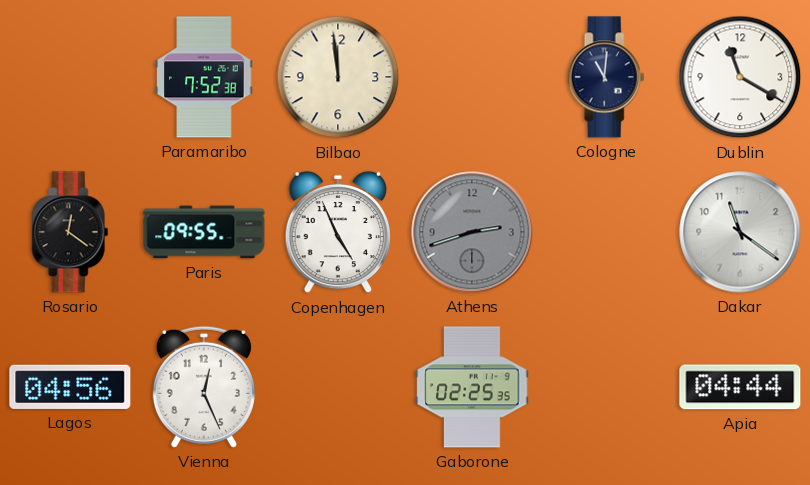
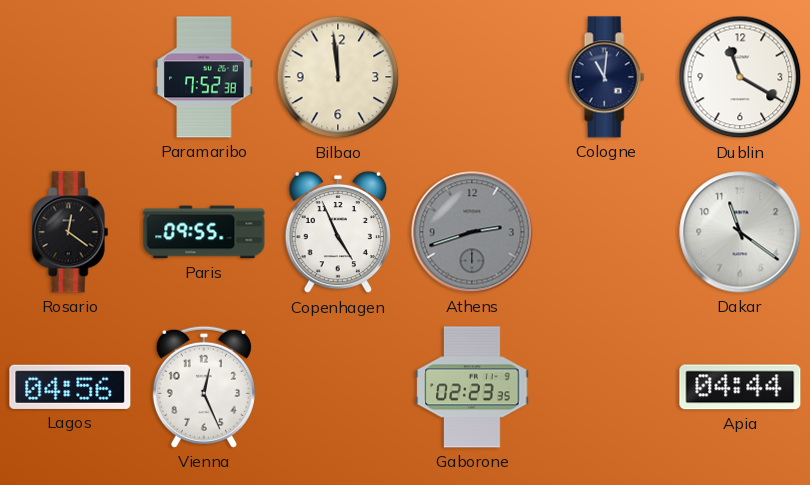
Gaborone: 02:25 -> 02:23 (472, 387)
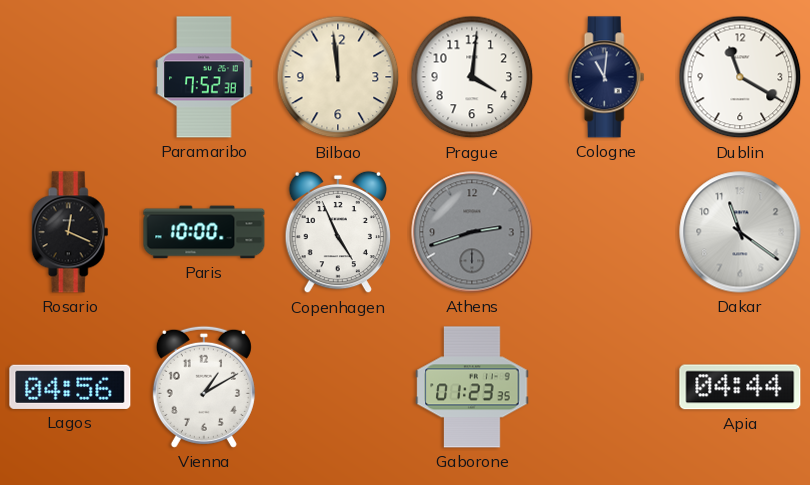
Prague: none -> 4:01 (472, 77)
Rosario: 12:21 -> 12:19 (70, 232)
Paris: 09:55 -> 10:00 (204, 232)
Vienna: 12:26 -> 1:10 (204, 387)
Gaborone: 02:23 -> 01:23 (472, 387)
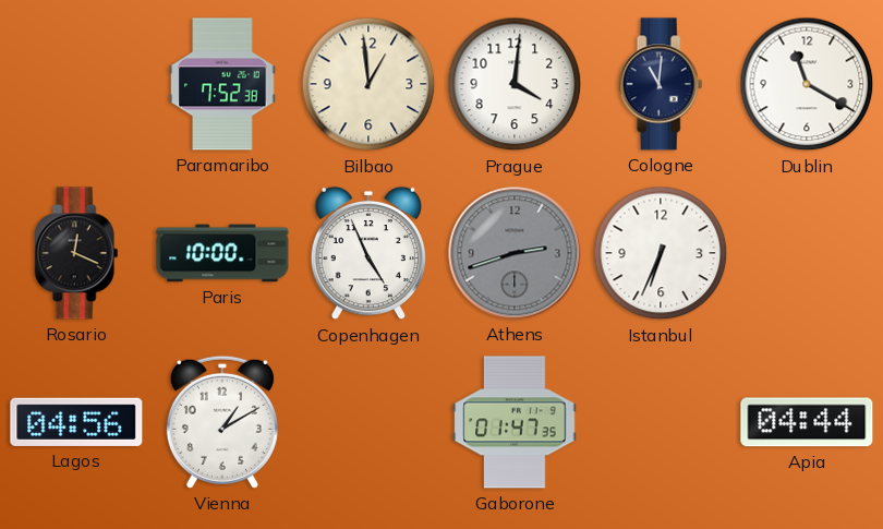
Bilbao: 11:59 -> 12:59 (368, 84)
Istanbul: none -> 6:34 (661, 253)
Dakar: 11:21 -> none (740, 232)
Gaborone: 01:23 -> 01:47 (515, 422)
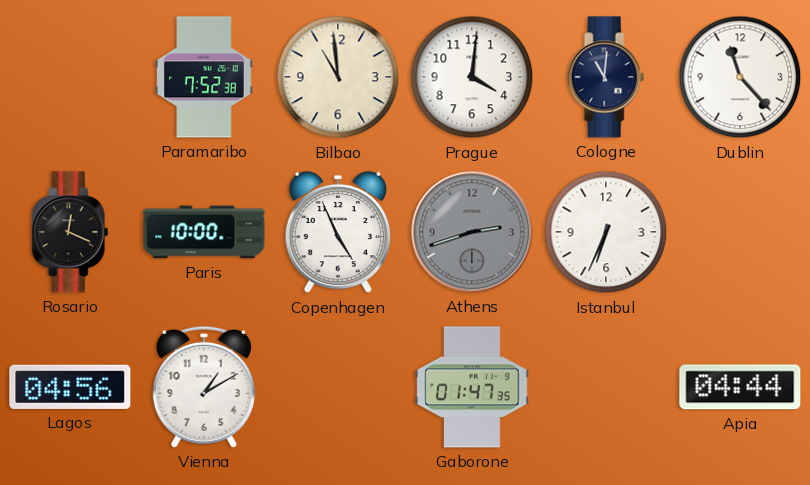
Bilbao: 12:59 -> 10:59 (338, 77)
Dublin: 11:20 -> 11:23 (740, 77)
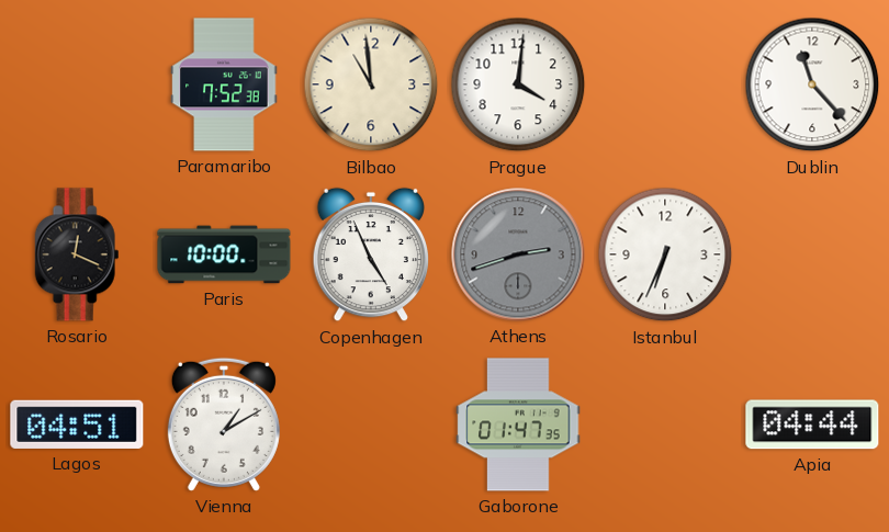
Cologne: 11:01 -> none (606, 77)
Lagos: 04:56 -> 04:51 (77, 425)
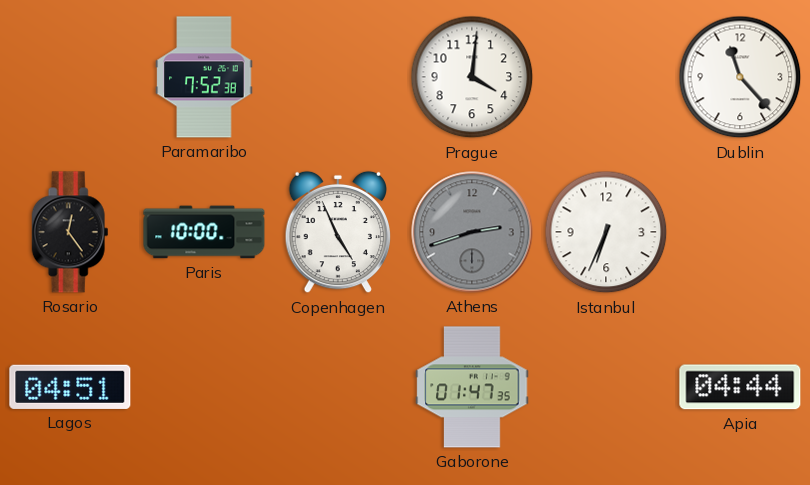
Bilbao: 10:59 -> none (371, 84)
Rosario: 12:19 -> 12:24 (70, 232)
Vienna: 1:10 -> none (224, 425)
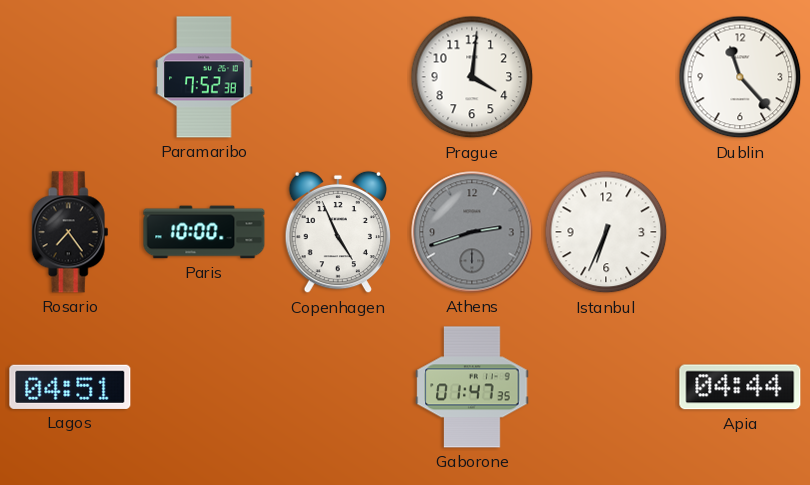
Rosario: 12:24 -> 7:24 (70, 232)
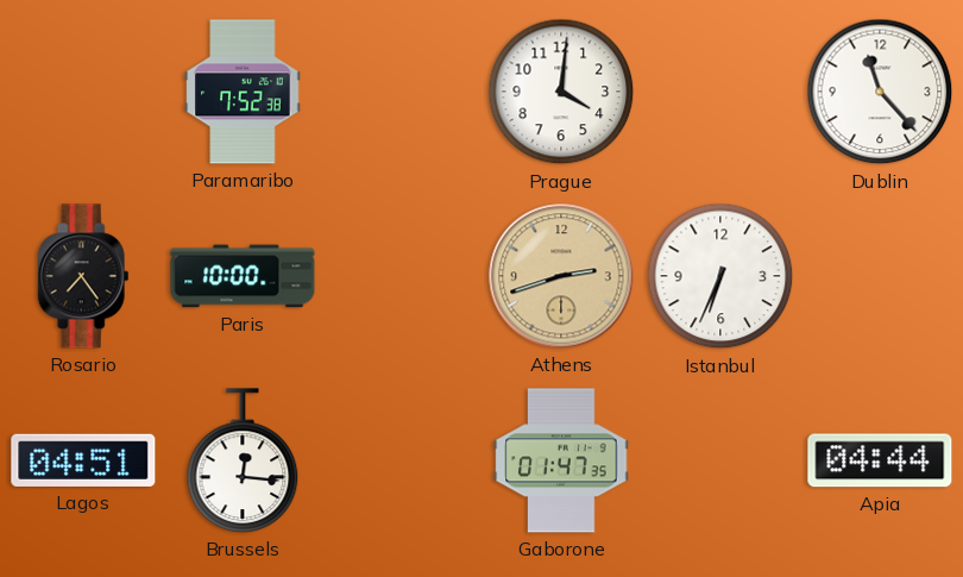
Copenhagen: 4:56 -> none (337, 232)
Athens dial: grey -> champagne (561, 276)
Brussels: none -> 12:16 (243, 460)
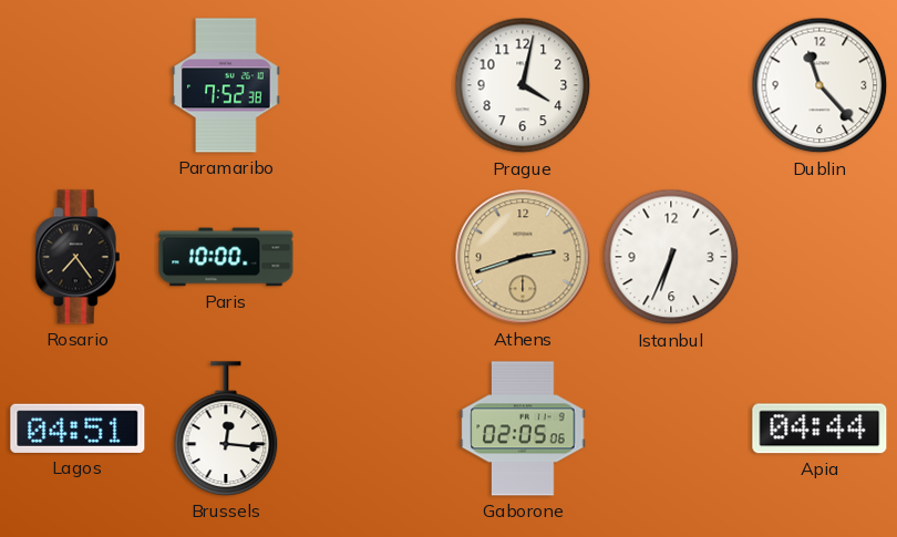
Prague: 4:01 -> 4:02 (523, 85)
Gaborone: 01:47 -> 02:05 (523, 428)
